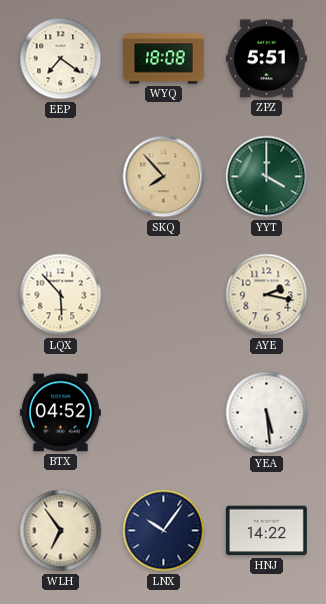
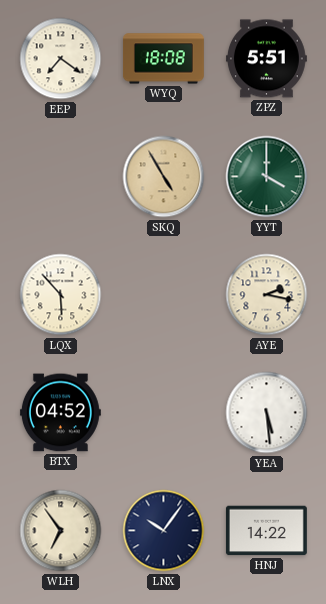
SKQ: 7:53 -> 4:55 (164, 177)
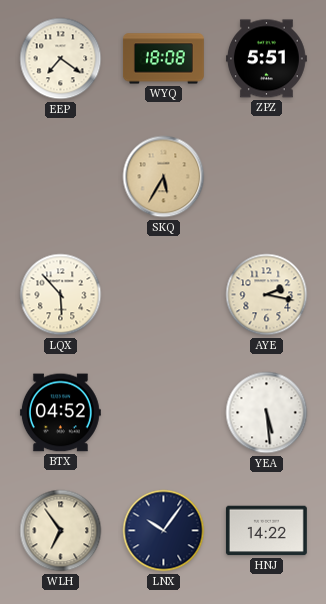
SKQ: 4:55 -> 5:35 (164, 177)
YYT: 4:00 -> none (267, 177)
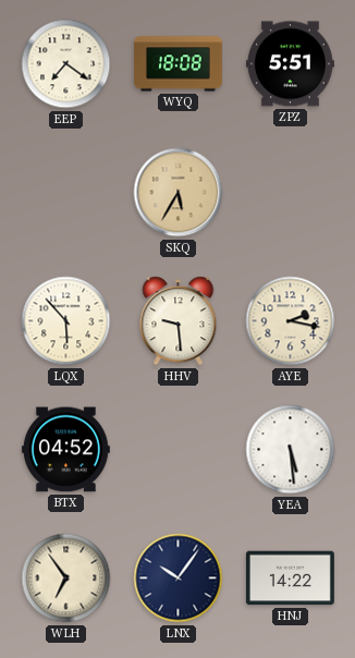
HHV: none -> 9:29 (179, 321)
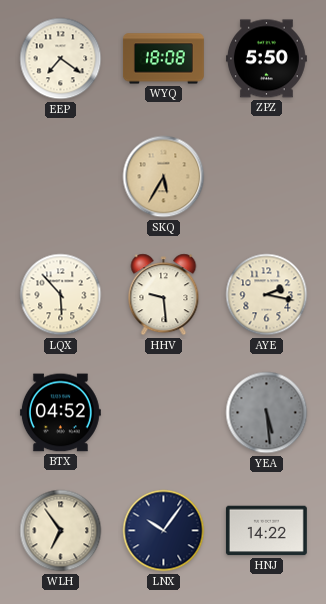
ZPZ: 5:51 -> 5:50 (266, 59)
YEA dial: white -> grey (267, 413)
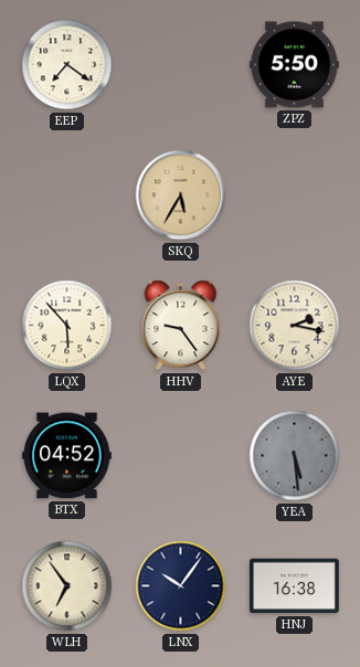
WYQ: 18:08 -> none (163, 59)
HHV: 9:29 -> 9:24 (181, 326)
HNJ: 14:22 -> 16:38 (294, 586)
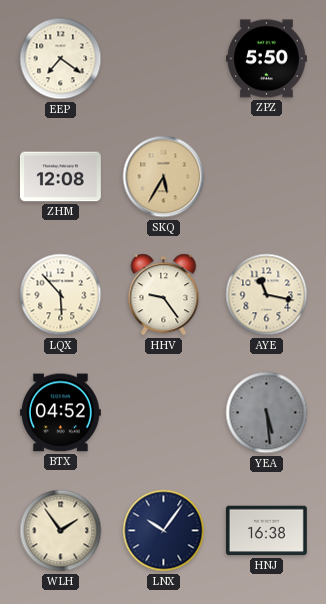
ZHM: none -> 12:08 (60, 177)
AYE: 2:17 -> 11:17 (267, 295)
WLH: 6:54 -> 1:54 (61, 531)
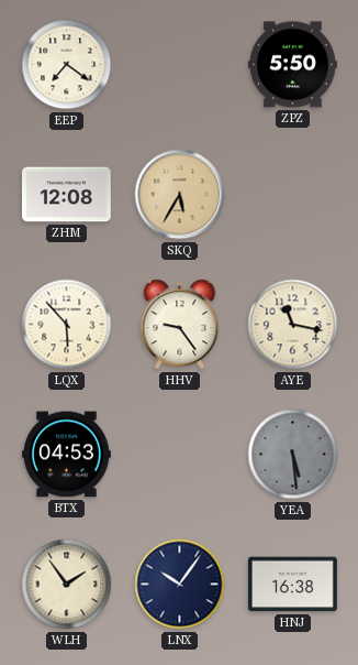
BTX: 04:52 -> 04:53 (66, 455)
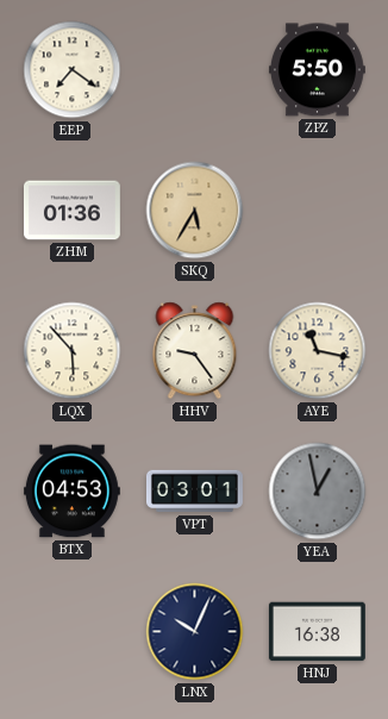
ZHM: 12:08 -> 01:36 (71, 211)
VPT: none -> 03:01 (194, 492)
YEA: 5:29 -> 12:58 (318, 492)
WLH: 1:54 -> none (67, 585)
LNX: 10:06 -> 10:04 (195, 632)
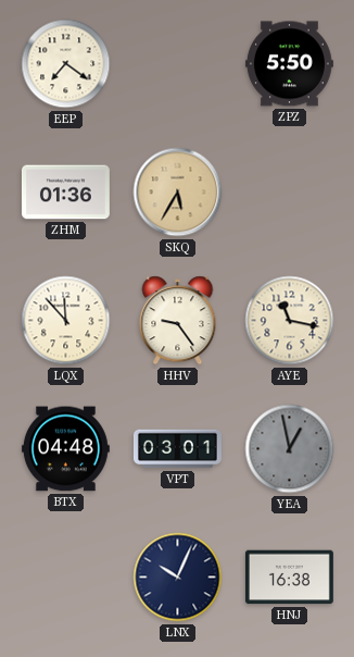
LQX: 5:53 -> 11:53 (66, 321)
BTX: 04:53 -> 04:48 (65, 449)
